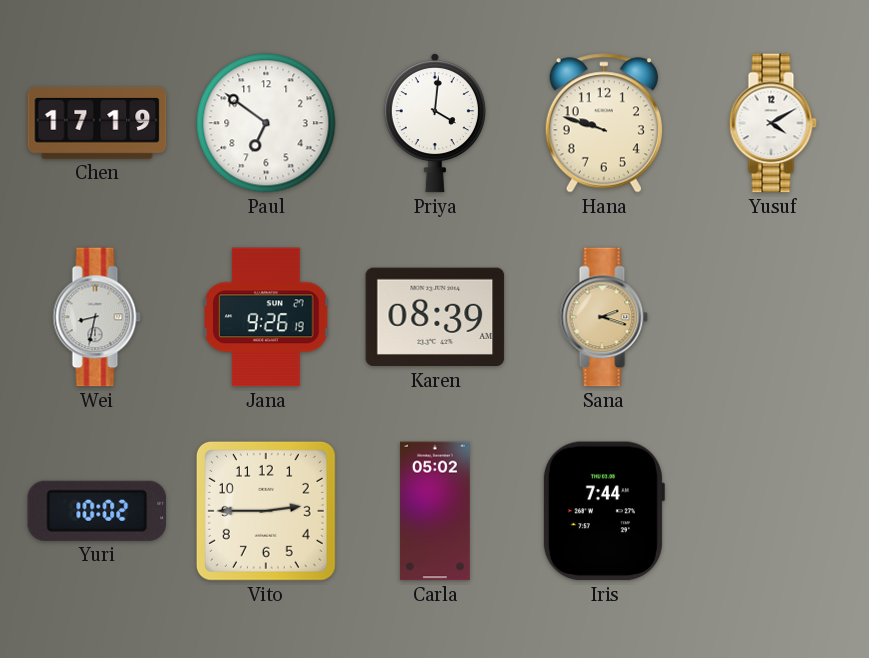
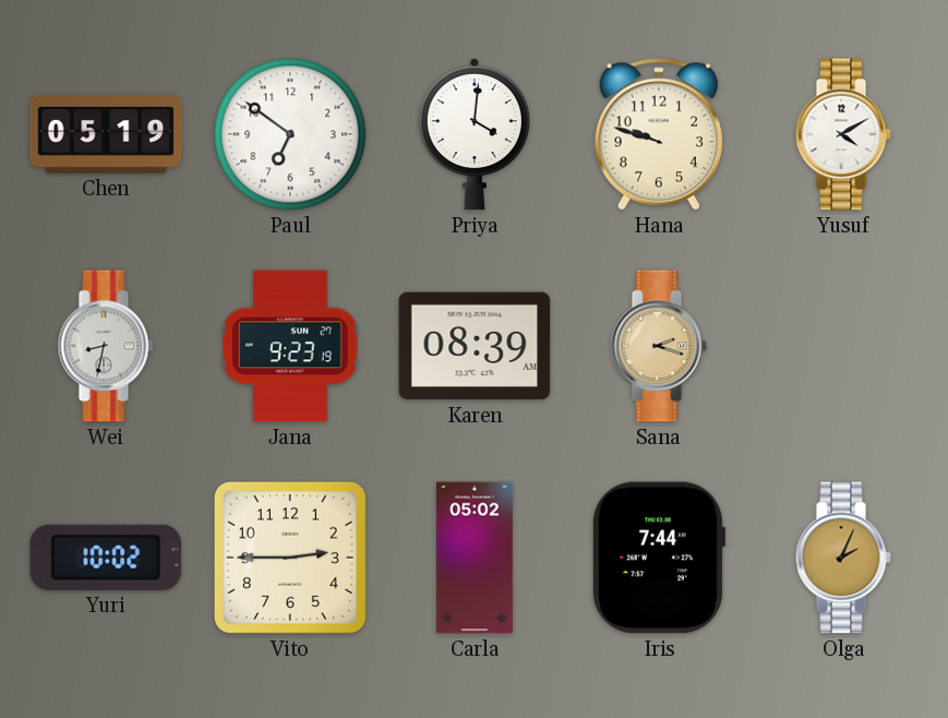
Chen: 17:19 -> 05:19 (106, 134)
Jana: 9:26 -> 9:23 (290, 346)
Olga: none -> 2:04 (843, 558)
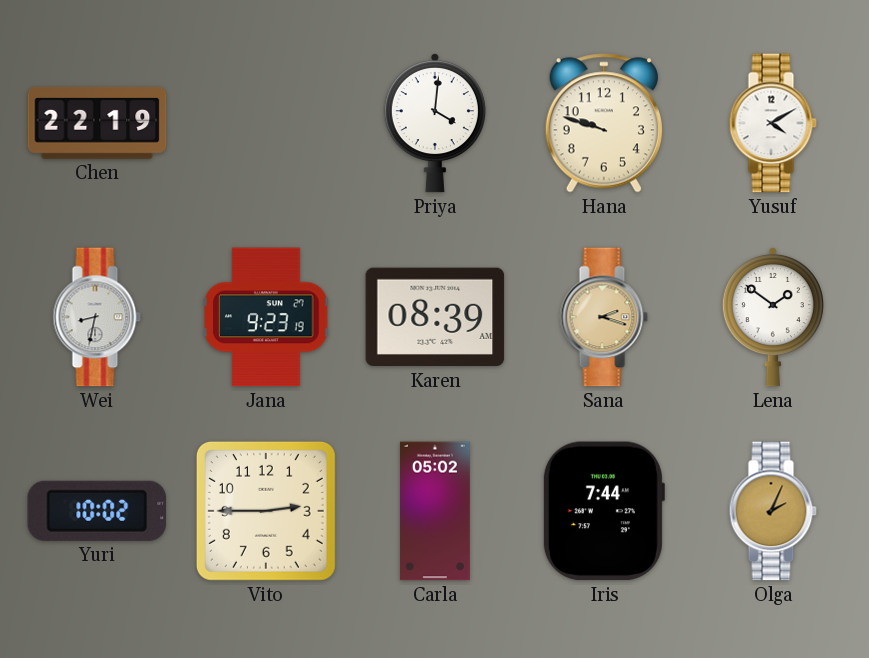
Chen: 05:19 -> 22:19 (97, 123)
Paul: 6:51 -> none (290, 134)
Lena: none -> 1:51 (773, 317)
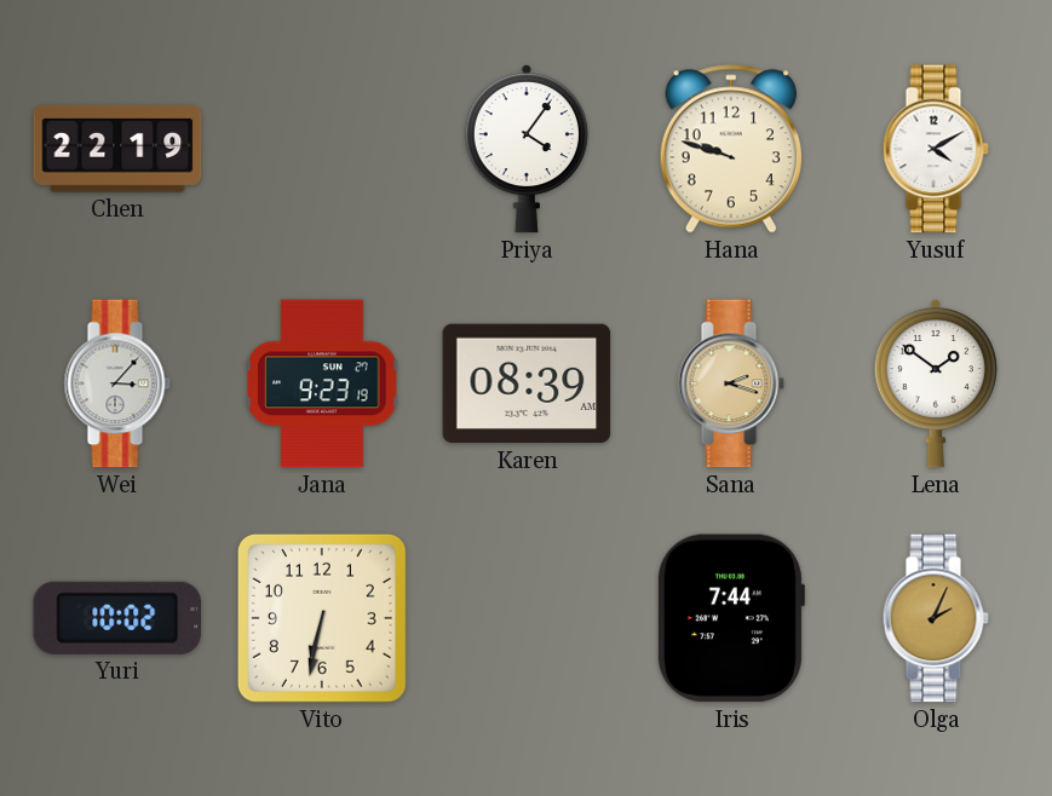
Priya: 4:01 -> 4:06 (527, 149)
Wei: 8:32 -> 3:07 (117, 383)
Vito: 2:45 -> 6:32 (322, 618)
Carla: 05:02 -> none (435, 511)
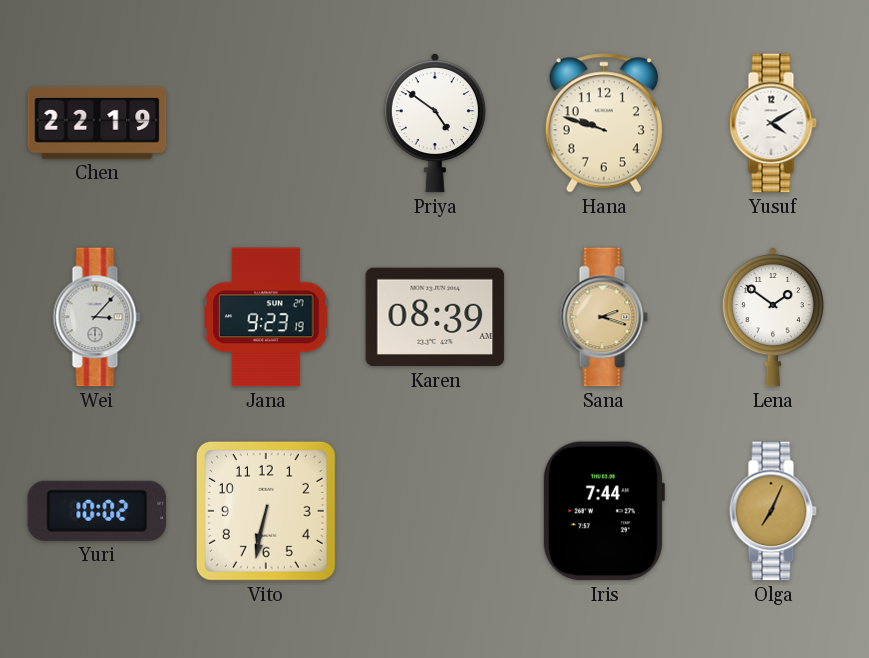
Priya: 4:06 -> 4:51 (435, 123)
Olga: 2:04 -> 7:04 (773, 511)
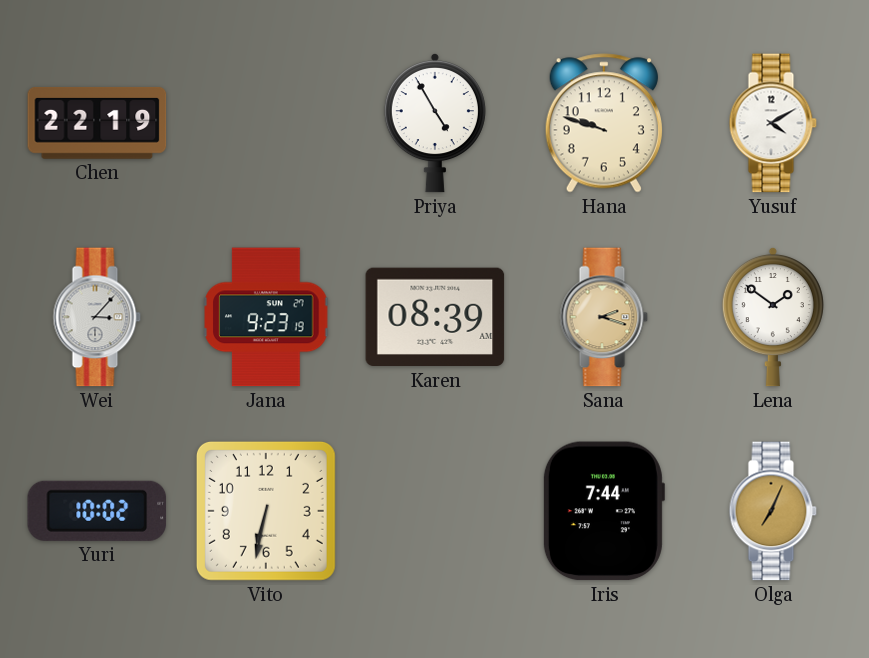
Priya: 4:51 -> 4:55 (435, 123)
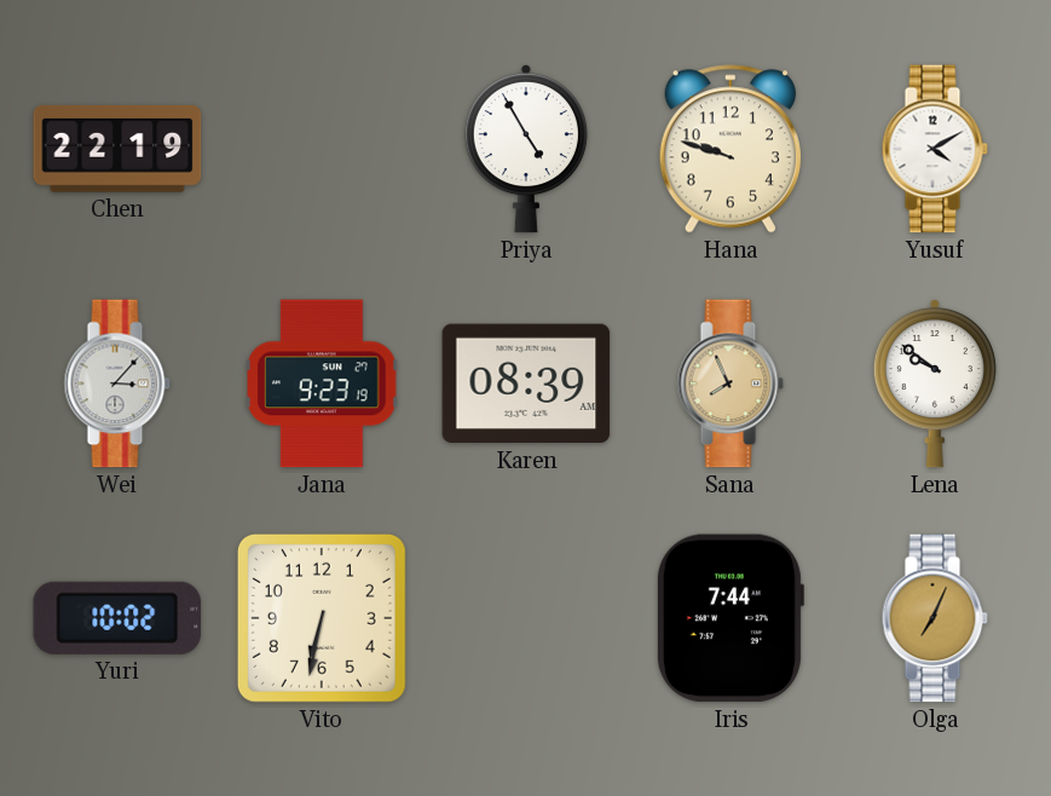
Sana: 2:18 -> 7:56 (730, 383)
Lena: 1:51 -> 9:51 (935, 383)
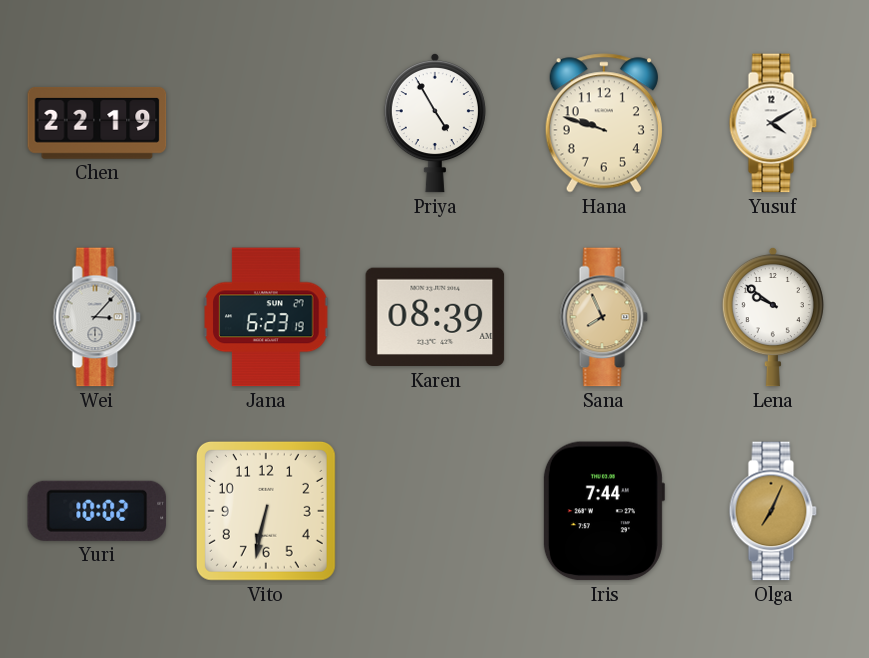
Jana: 9:23 -> 6:23 (266, 317)
